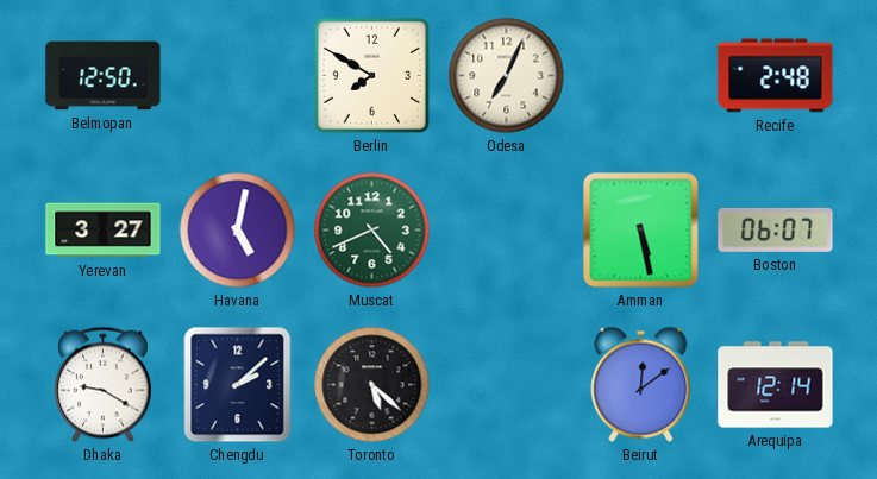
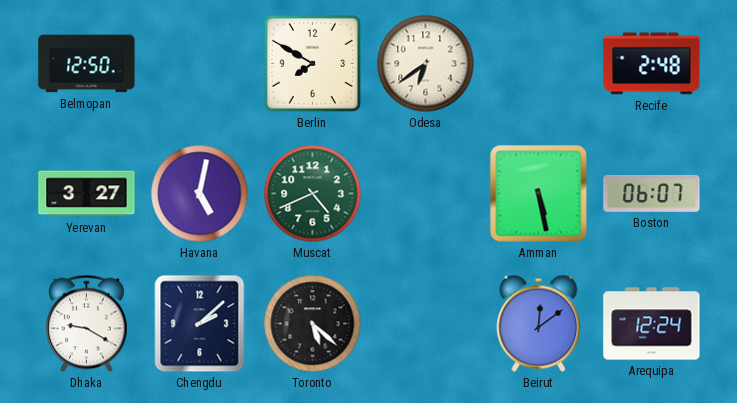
Odesa: 7:04 -> 6:39 (426, 64)
Arequipa: 12:14 -> 12:24 (652, 324)
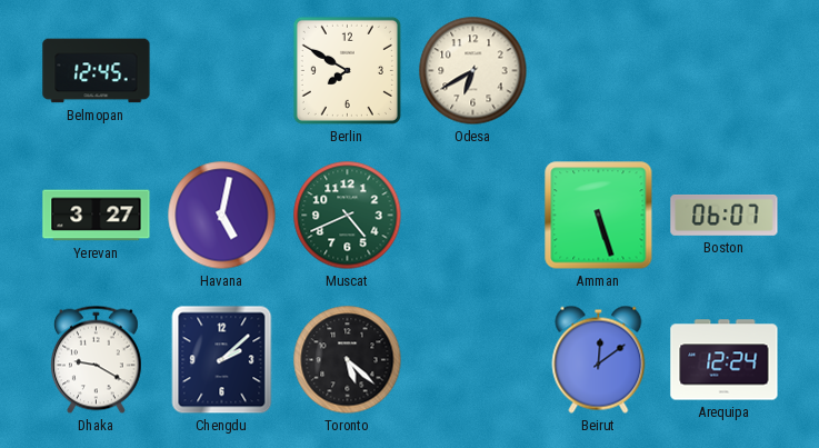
Belmopan: 12:50 -> 12:45 (97, 71)
Odesa: 6:39 -> 6:40 (473, 71)
Recife: 2:48 -> none (652, 64)
Amman: 5:28 -> 5:27 (599, 216)
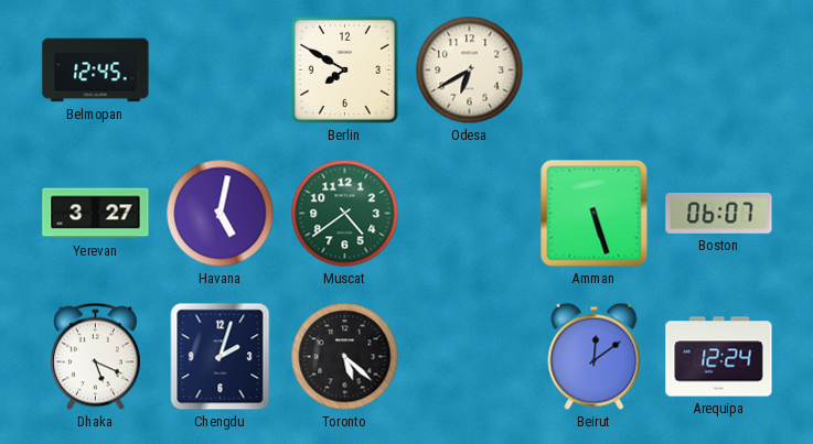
Muscat: 4:41 -> 4:39 (345, 214)
Dhaka: 9:20 -> 5:19 (96, 357)
Chengdu: 2:08 -> 2:03 (221, 357)
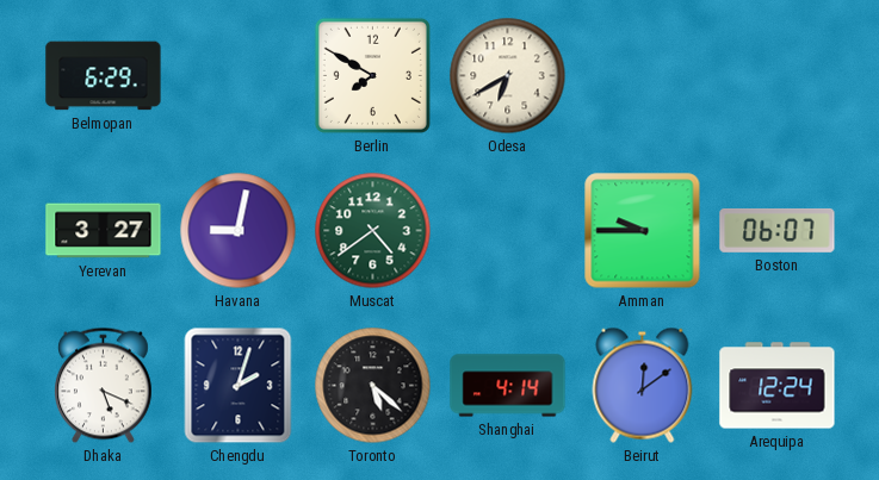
Belmopan: 12:45 -> 6:29 (104, 76)
Havana: 5:02 -> 9:02 (239, 231)
Amman: 5:27 -> 9:45 (643, 231)
Shanghai: none -> 4:14 (508, 386)
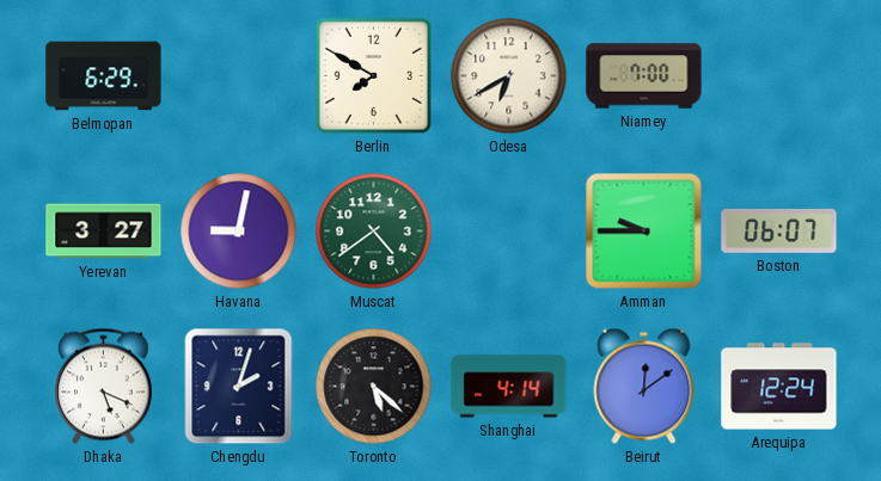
Niamey: none -> 7:00 (644, 76)
